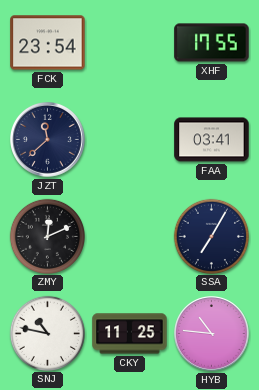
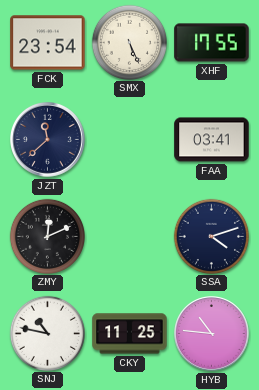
SMX: none -> 5:26 (129, 42)
SSA: 7:05 -> 4:12 (211, 236)
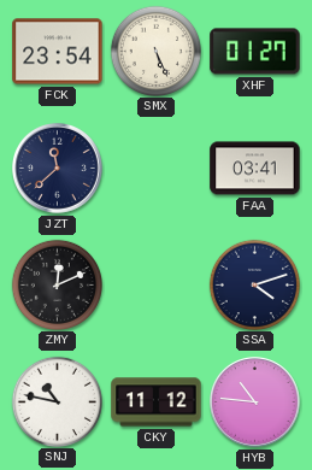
XHF: 17:55 -> 01:27 (255, 52)
CKY: 11:25 -> 11:12 (157, 403)
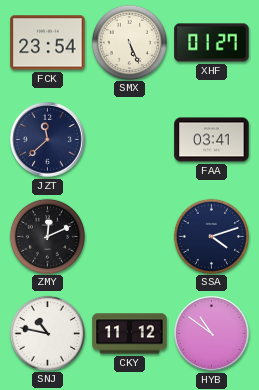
HYB: 10:46 -> 10:51 (212, 334)
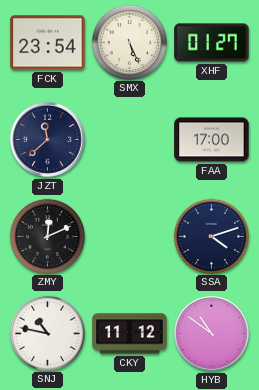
FAA: 03:41 -> 17:00 (212, 140)
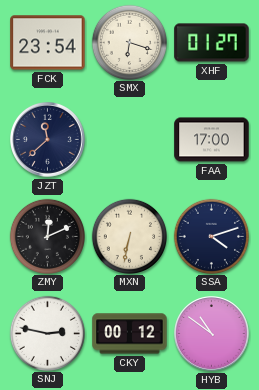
SMX: 5:26 -> 6:18 (129, 42)
MXN: none -> 6:32 (129, 236)
SNJ: 10:47 -> 2:47 (47, 333)
CKY: 11:12 -> 00:12 (130, 334)
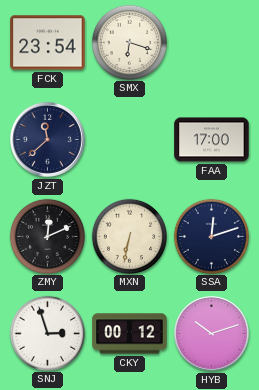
XHF: 01:27 -> none (212, 43)
SSA: 4:12 -> 12:12 (211, 236)
SNJ: 2:47 -> 2:57 (47, 333)
HYB: 10:51 -> 10:12 (212, 334)
